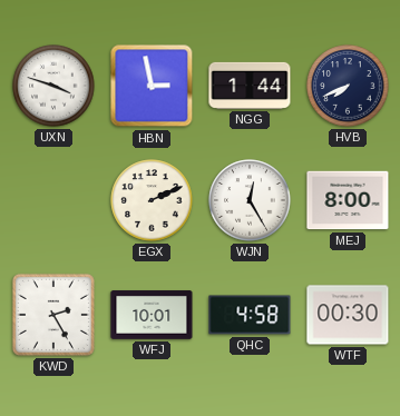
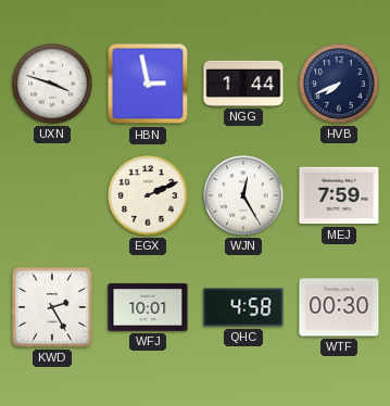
MEJ: 8:00 -> 7:59 (339, 195)
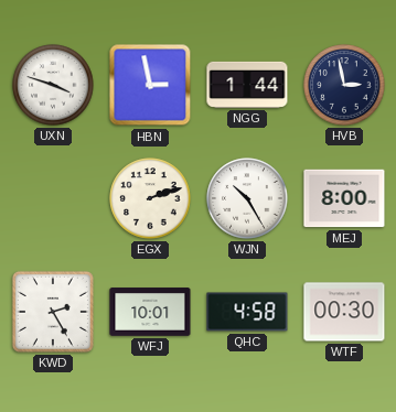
HVB: 7:41 -> 2:58 (344, 85)
EGX: 2:11 -> 2:12 (150, 198)
WJN: 12:25 -> 10:25 (247, 198)
MEJ: 7:59 -> 8:00 (344, 198)
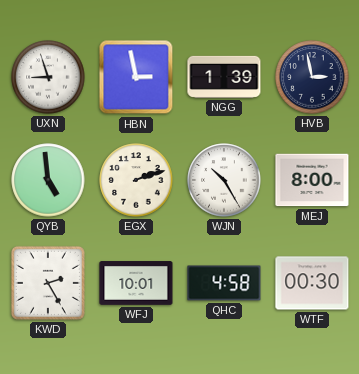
UXN: 3:48 -> 8:57 (48, 77)
NGG: 1:44 -> 1:39 (224, 77)
QYB: none -> 4:59 (48, 180)
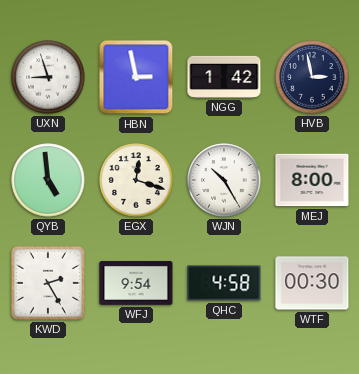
NGG: 1:39 -> 1:42 (224, 77)
EGX: 2:12 -> 12:18 (136, 180)
WFJ: 10:01 -> 9:54 (136, 283)
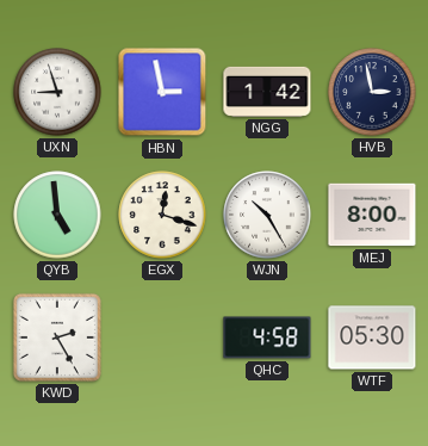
WFJ: 9:54 -> none (136, 283)
WTF: 00:30 -> 05:30 (372, 337)
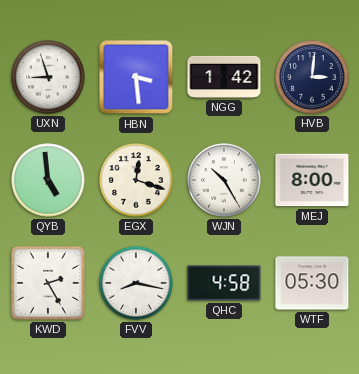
HBN: 2:58 -> 3:29 (136, 77)
HVB: 2:58 -> 3:01 (312, 77)
FVV: none -> 8:17 (136, 283)
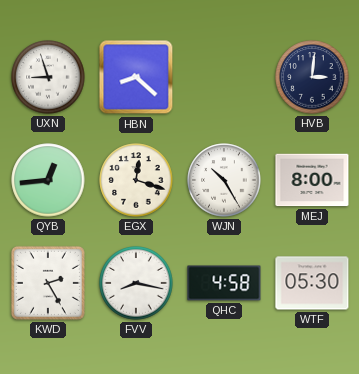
HBN: 3:29 -> 8:22 (136, 77)
NGG: 1:42 -> none (224, 77)
QYB: 4:59 -> 12:44 (48, 180)
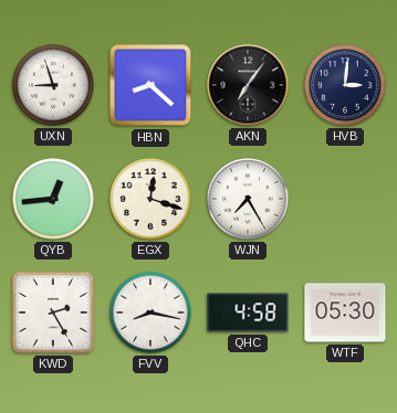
AKN: none -> 7:06 (248, 85)
WJN: 10:25 -> 7:25 (248, 199)
MEJ: 8:00 -> none (312, 180)
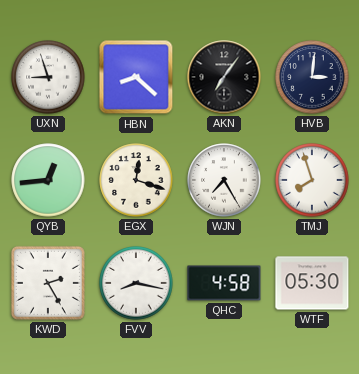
TMJ: none -> 7:57 (312, 180)
